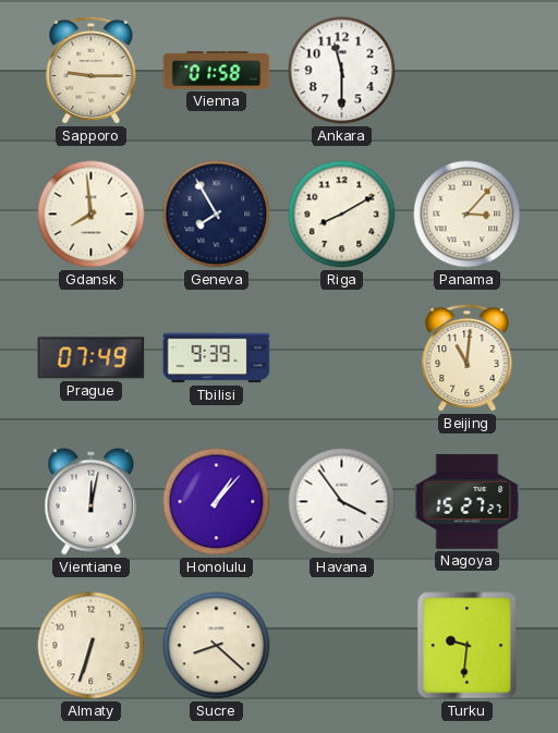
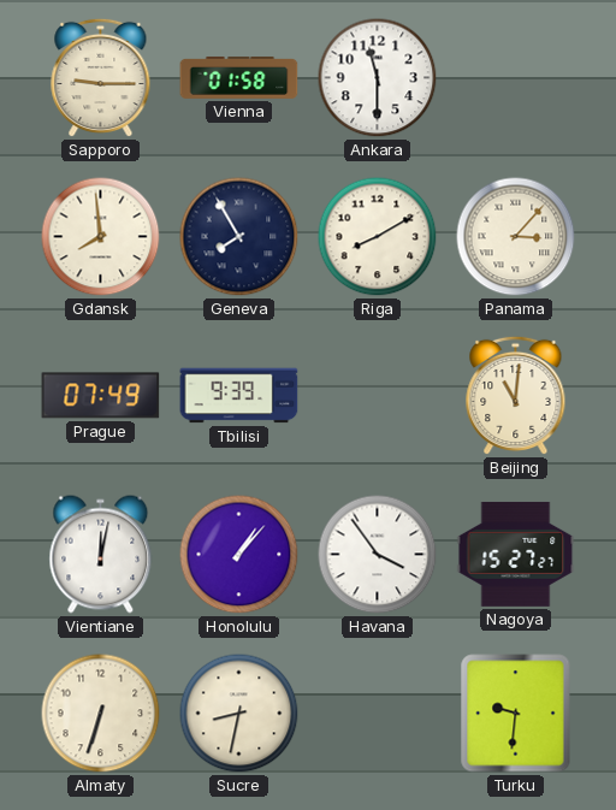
Sucre: 8:22 -> 8:32 (239, 714)
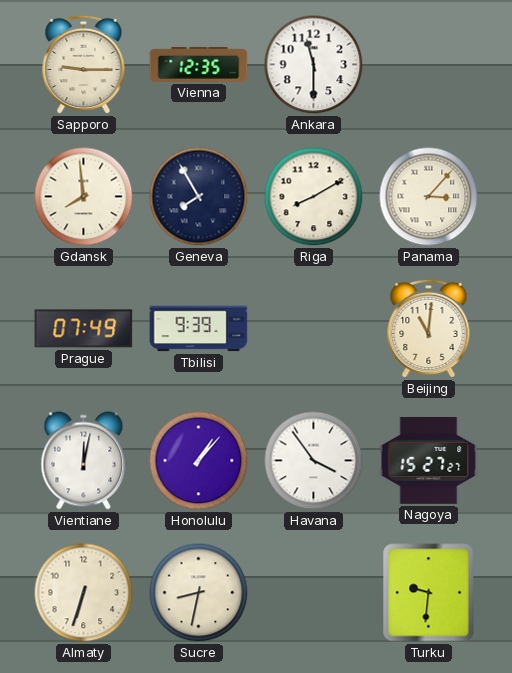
Vienna: 01:58 -> 12:35 (199, 65)
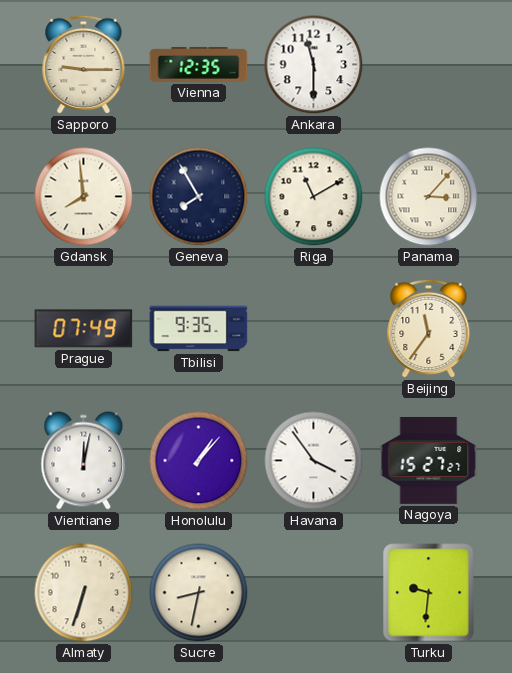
Riga: 8:10 -> 11:10 (314, 197)
Tbilisi: 9:39 -> 9:35 (199, 329)
Beijing: 11:01 -> 11:36 (429, 329)
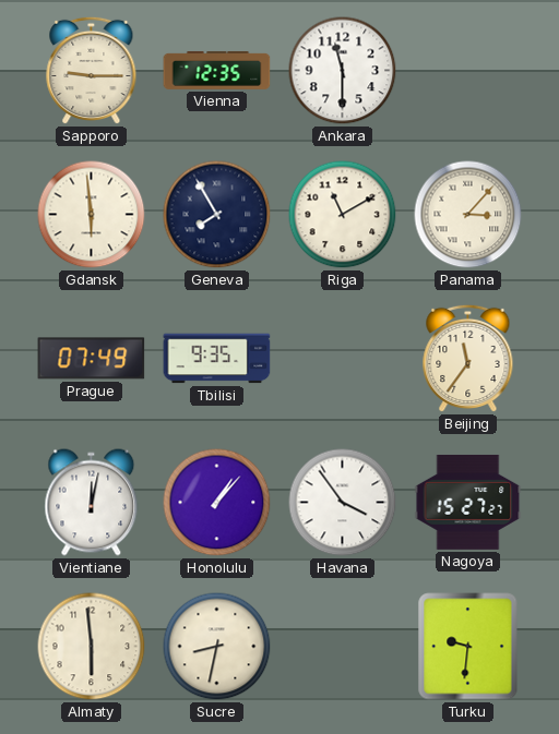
Gdansk: 7:59 -> 5:59 (92, 215)
Almaty: 6:33 -> 5:59 (92, 647)
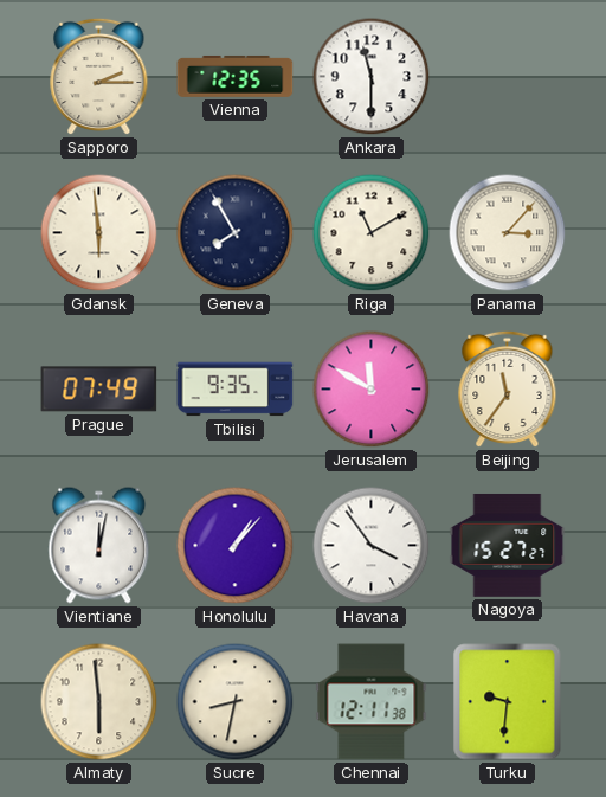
Sapporo: 9:15 -> 2:15 (99, 77)
Jerusalem: none -> 11:50 (372, 390)
Chennai: none -> 12:11 (372, 702)
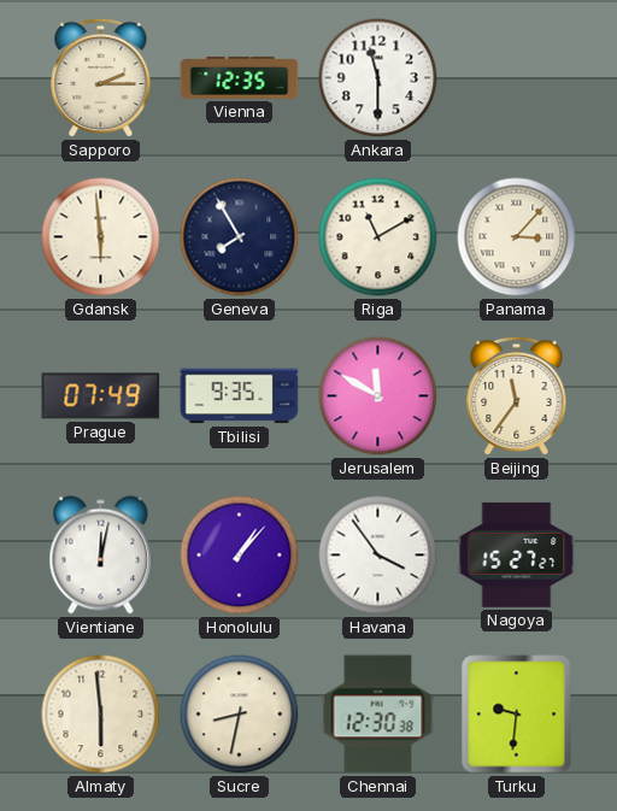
Chennai: 12:11 -> 12:30 (378, 715)
